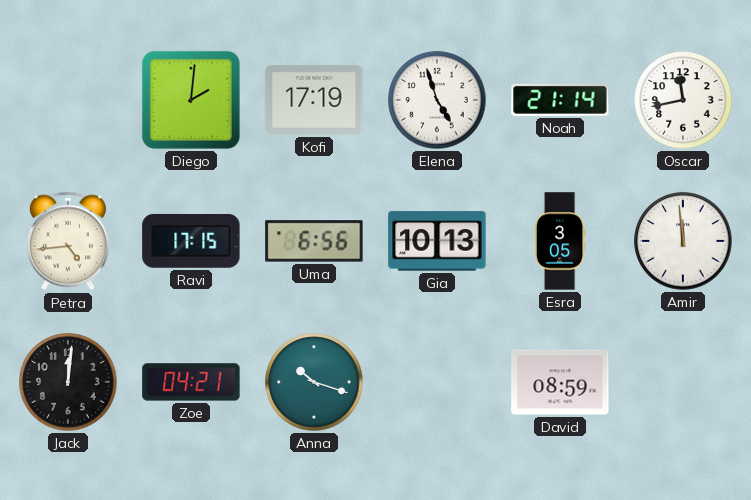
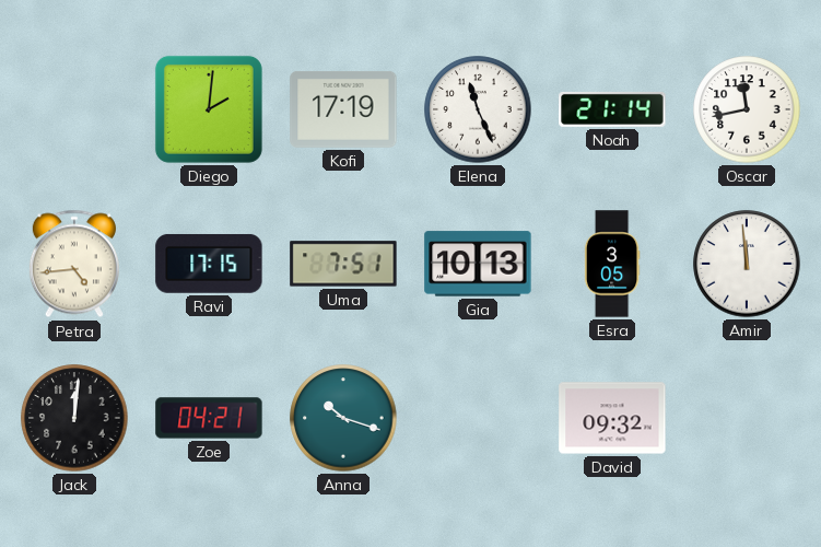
Elena: 4:57 -> 11:26 (478, 109)
Uma: 6:56 -> 7:51 (343, 264)
David: 08:59 -> 09:32 (612, 418)
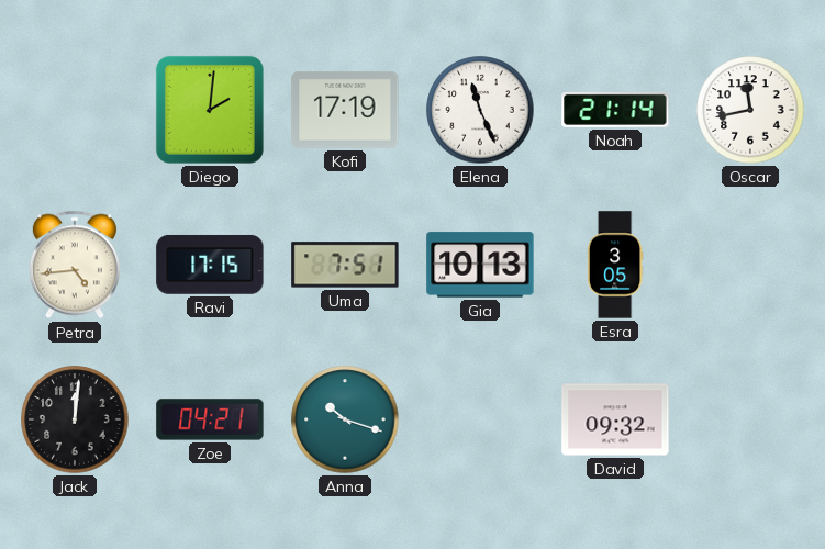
Amir: 11:59 -> none (747, 264)
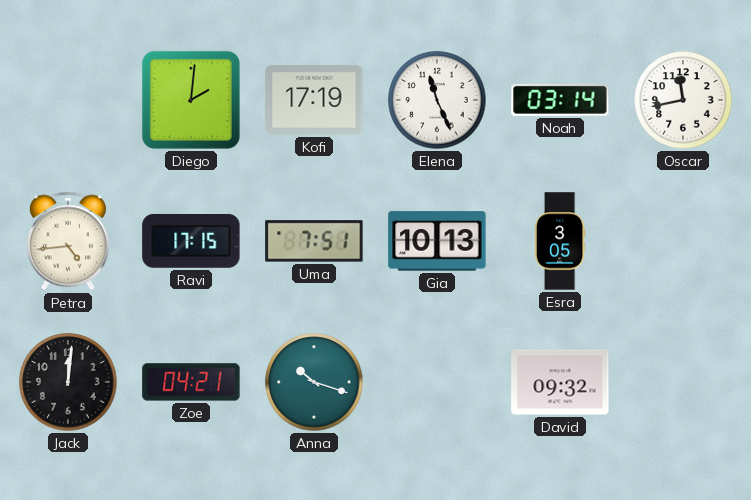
Noah: 21:14 -> 03:14 (560, 100)
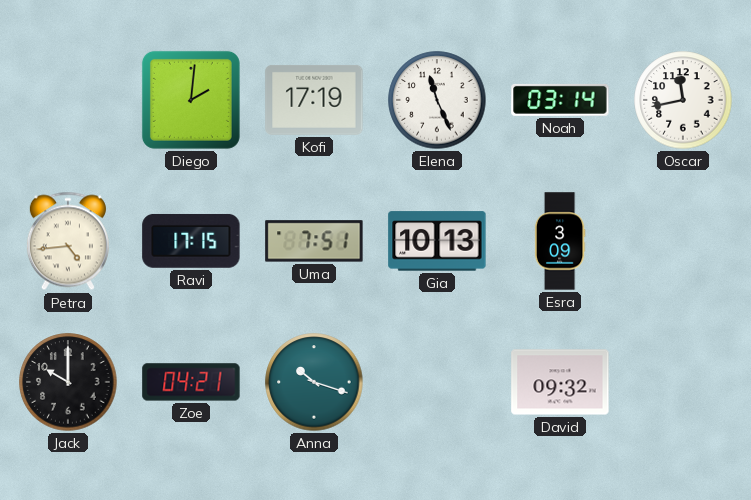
Esra: 3:05 -> 3:09 (560, 241)
Jack: 12:01 -> 10:00 (68, 382)
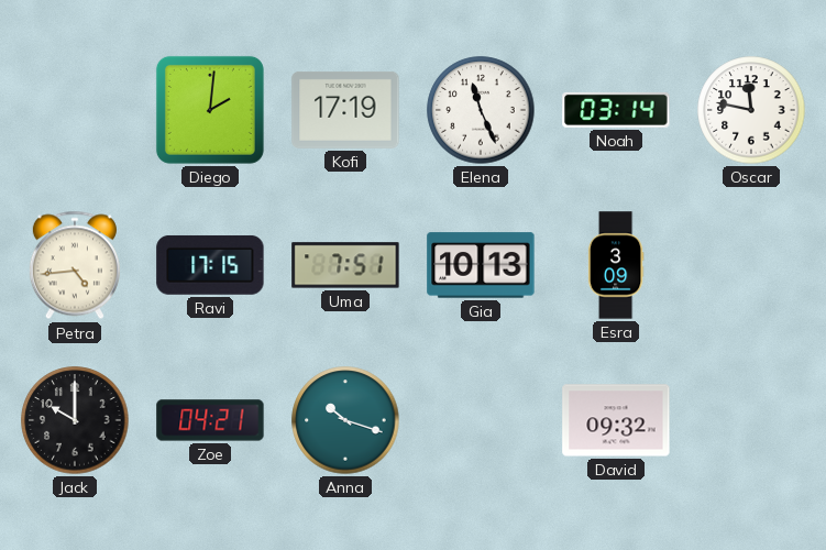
Oscar: 11:43 -> 11:47 (751, 110)
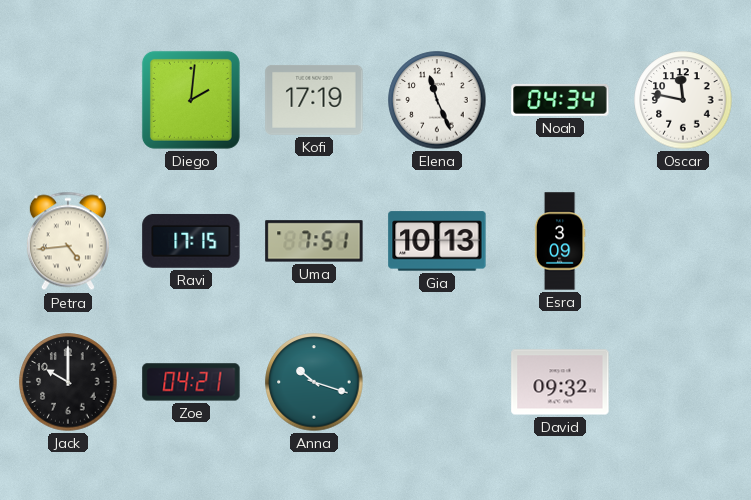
Noah: 03:14 -> 04:34 (560, 100)
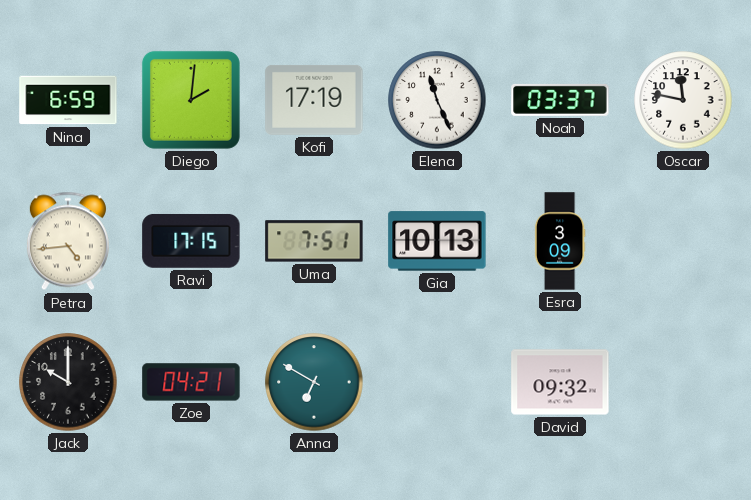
Nina: none -> 6:59 (68, 100)
Noah: 04:34 -> 03:37 (560, 100)
Anna: 10:18 -> 6:50 (314, 382)
